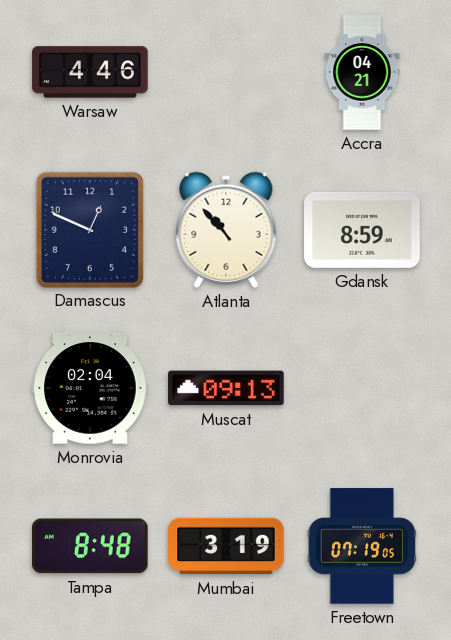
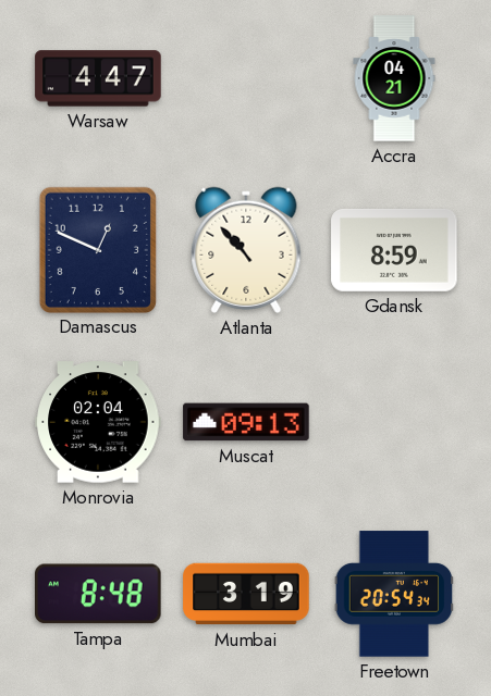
Warsaw: 4:46 -> 4:47 (98, 78)
Freetown: 07:19 -> 20:54 (394, 594)
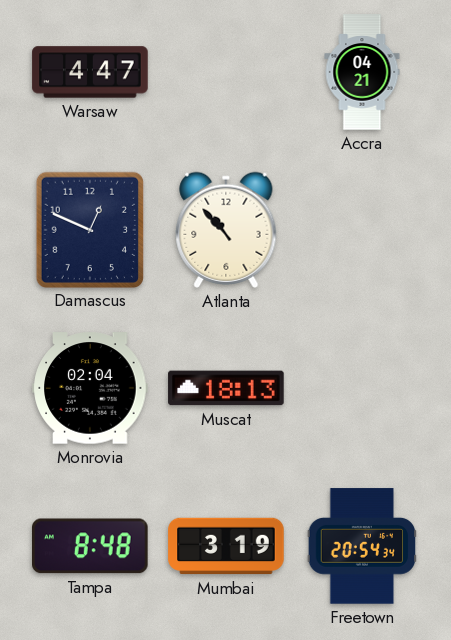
Gdansk: 8:59 -> none (394, 250)
Muscat: 09:13 -> 18:13 (226, 388)
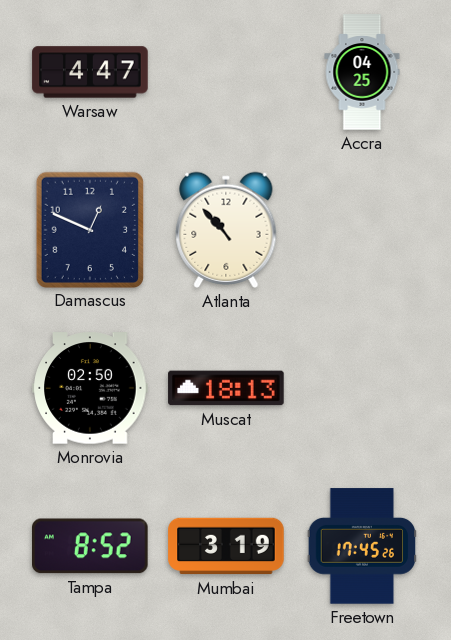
Accra: 04:21 -> 04:25 (362, 72)
Monrovia: 02:04 -> 02:50 (90, 388)
Tampa: 8:48 -> 8:52 (91, 546)
Freetown: 20:54 -> 17:45 (362, 546)
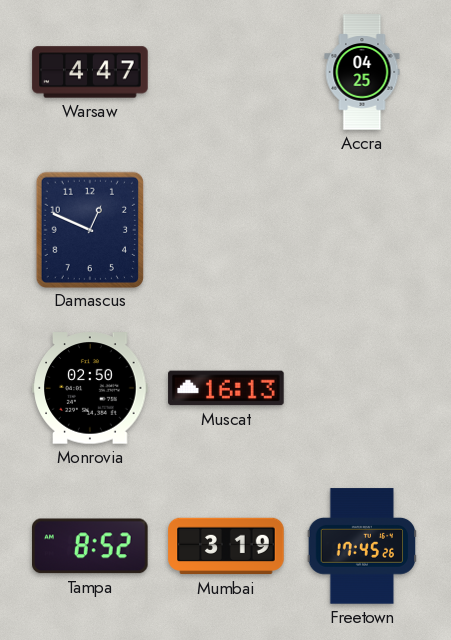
Atlanta: 10:53 -> none (226, 230)
Muscat: 18:13 -> 16:13 (226, 388)
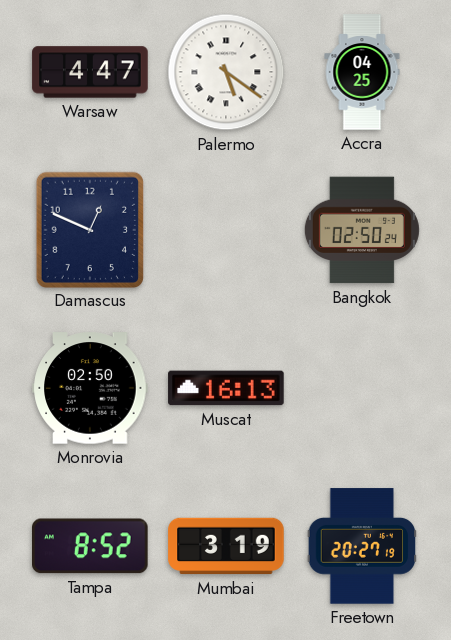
Palermo: none -> 5:21 (226, 72)
Bangkok: none -> 02:50 (362, 230)
Freetown: 17:45 -> 20:27 (362, 546)
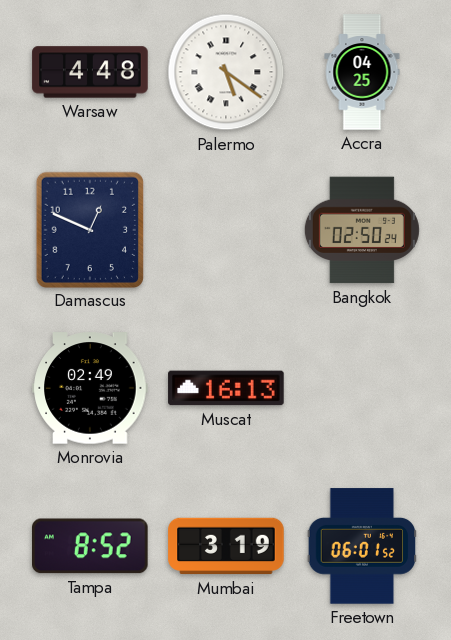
Warsaw: 4:47 -> 4:48 (90, 72)
Monrovia: 02:50 -> 02:49 (90, 388)
Freetown: 20:27 -> 06:01 (362, 546)
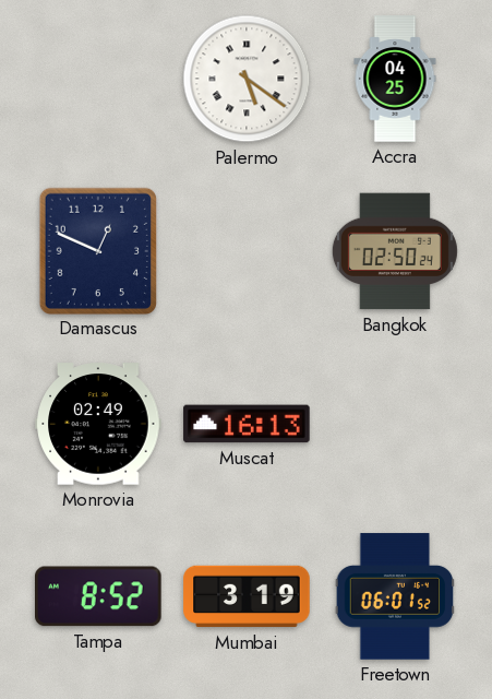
Warsaw: 4:48 -> none (90, 72)
